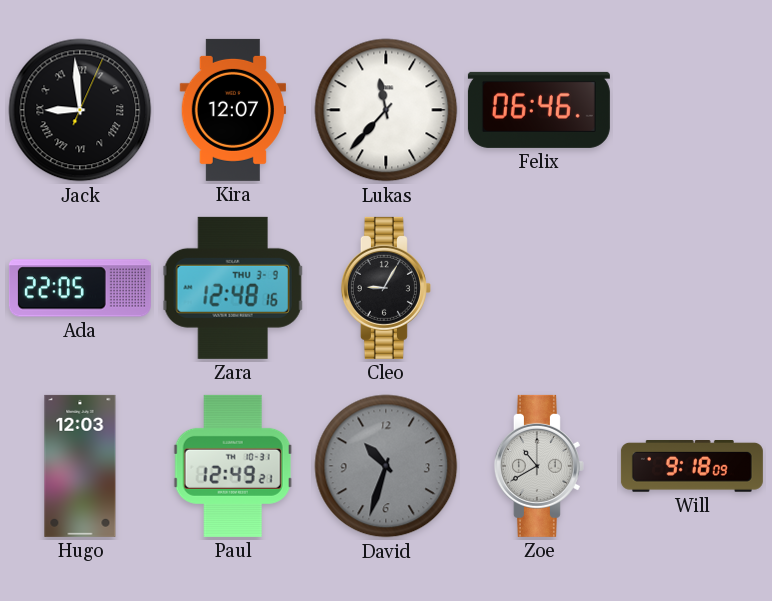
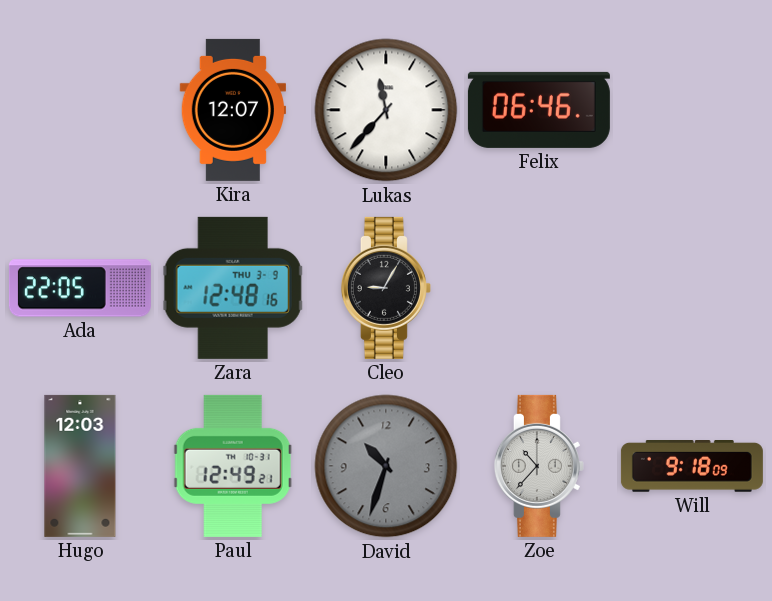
Jack: 8:59 -> none (80, 110)
Zoe: 10:40 -> 10:37 (539, 466)
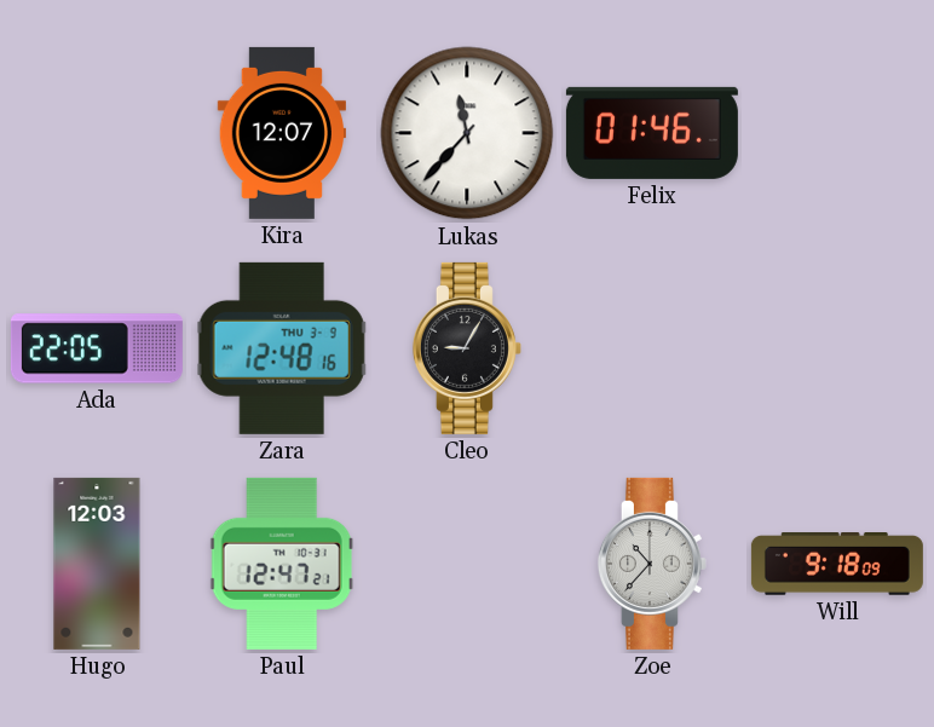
Felix: 06:46 -> 01:46 (652, 133)
Paul: 12:49 -> 12:47 (282, 564)
David: 10:33 -> none (386, 466)
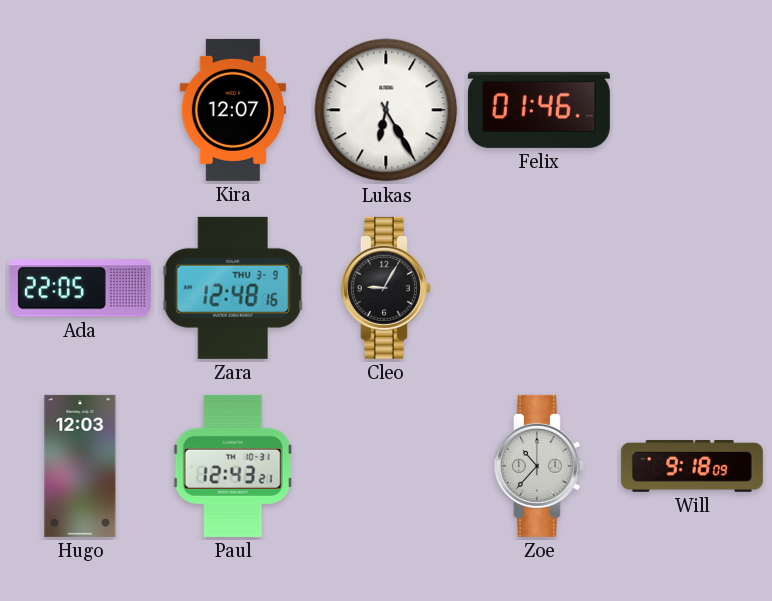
Lukas: 11:37 -> 6:25 (386, 110)
Paul: 12:47 -> 12:43 (233, 466)
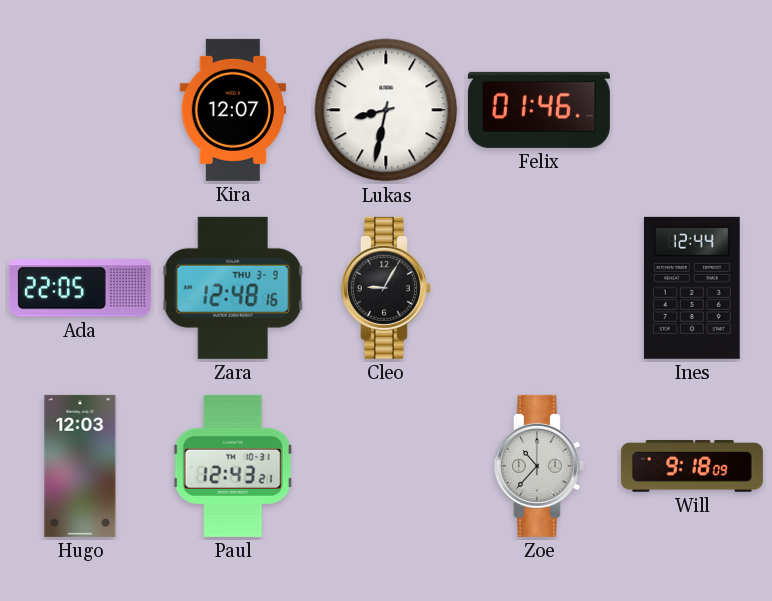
Lukas: 6:25 -> 8:32 (386, 110)
Ines: none -> 12:44 (692, 288)
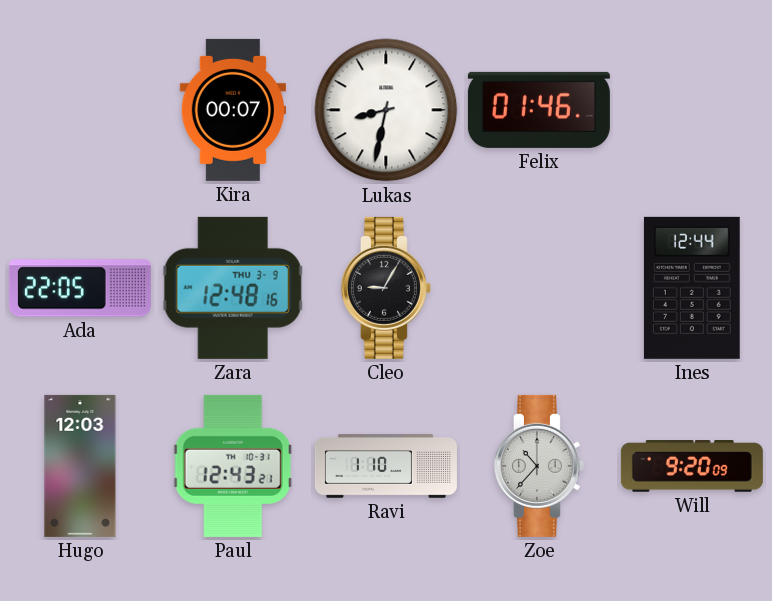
Kira: 12:07 -> 00:07 (232, 110)
Ravi: none -> 1:10 (386, 466)
Will: 9:18 -> 9:20 (692, 467)
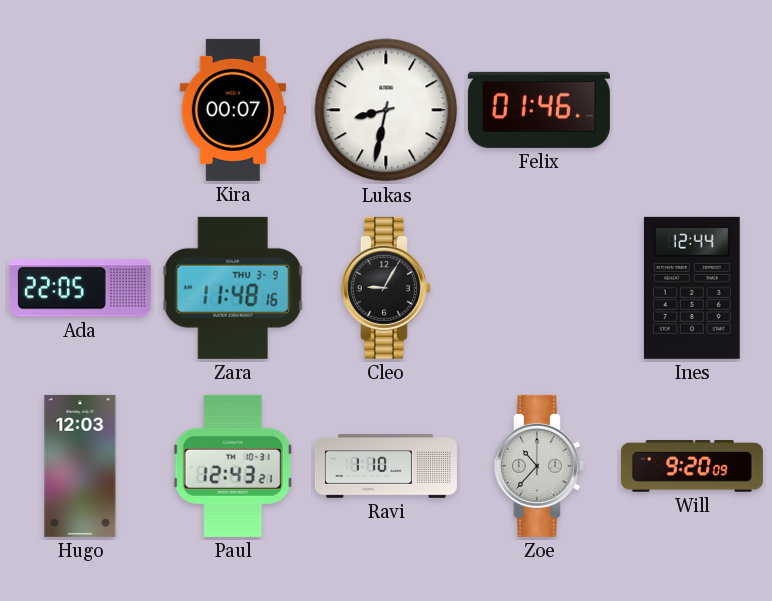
Zara: 12:48 -> 11:48 (233, 288)
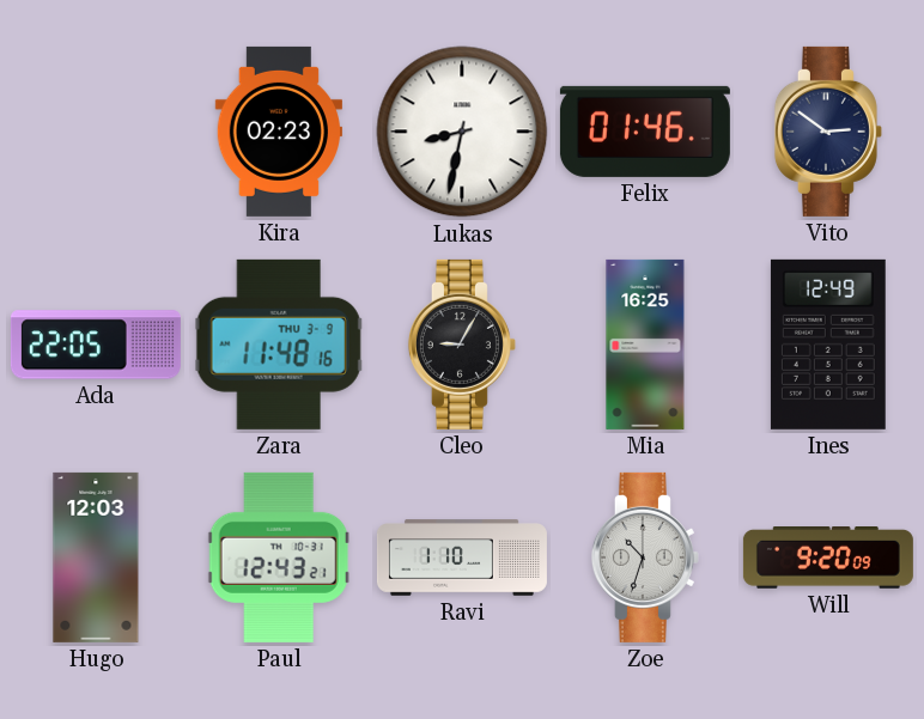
Kira: 00:07 -> 02:23 (278, 132)
Vito: none -> 2:51 (828, 132)
Mia: none -> 16:25 (645, 345)
Ines: 12:44 -> 12:49 (828, 345)
Zoe: 10:37 -> 10:33 (645, 557)
